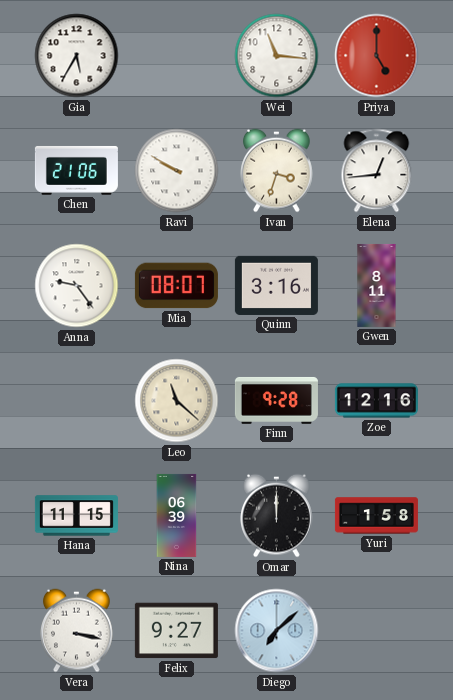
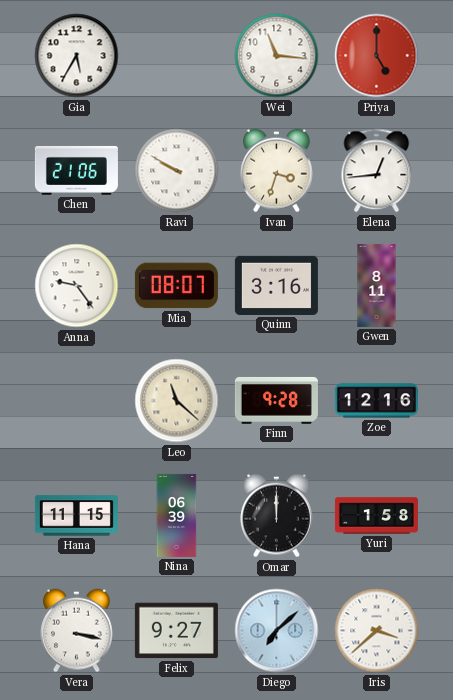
Iris: none -> 3:38 (377, 631)
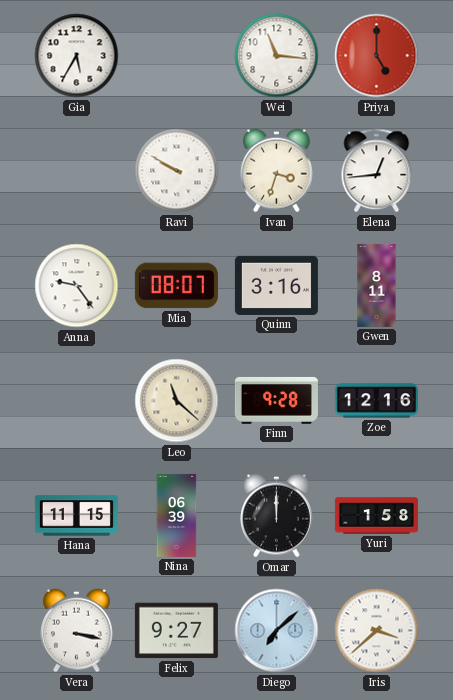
Chen: 21:06 -> none (76, 171)
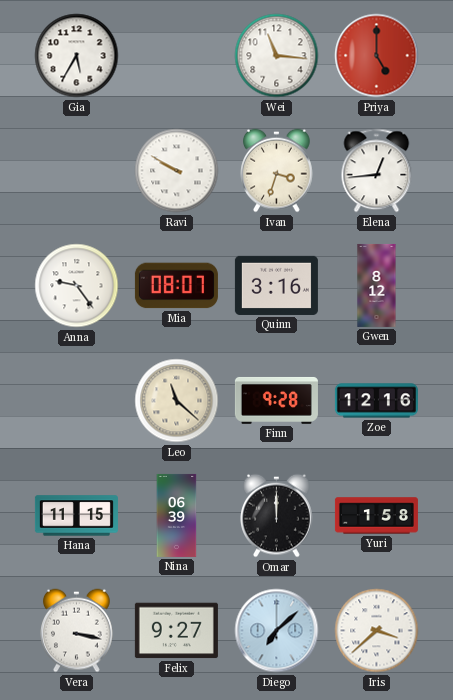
Gwen: 8:11 -> 8:12 (377, 285)
